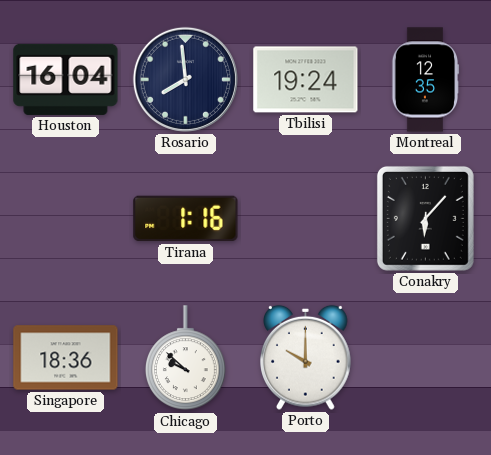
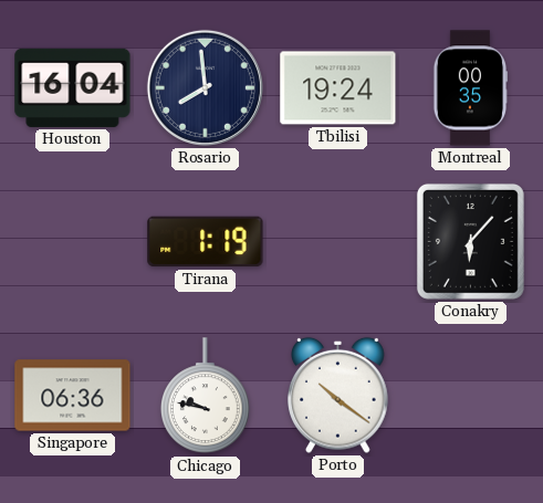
Montreal: 12:35 -> 00:35 (470, 88)
Tirana: 1:16 -> 1:19 (206, 242)
Singapore: 18:36 -> 06:36 (73, 396)
Chicago: 9:52 -> 9:47 (205, 396)
Porto: 10:00 -> 10:21 (338, 395)
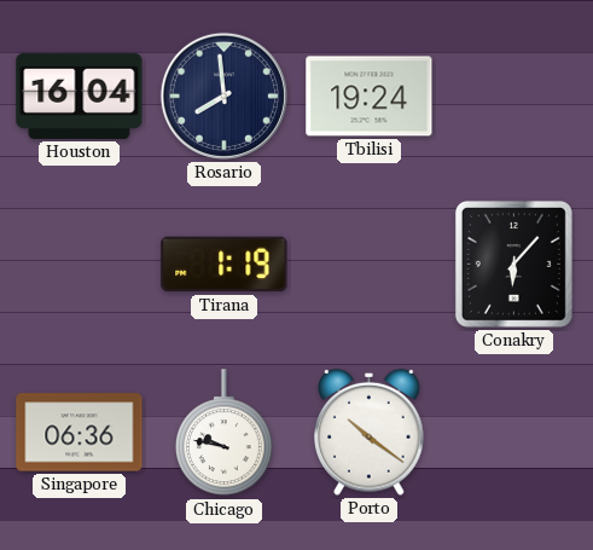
Montreal: 00:35 -> none (470, 88)
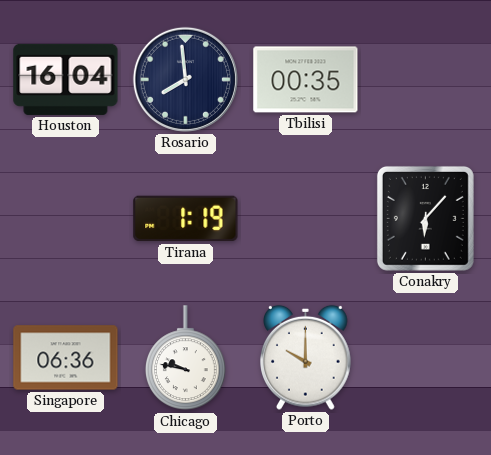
Tbilisi: 19:24 -> 00:35 (306, 80)
Porto: 10:21 -> 10:00 (306, 357)
